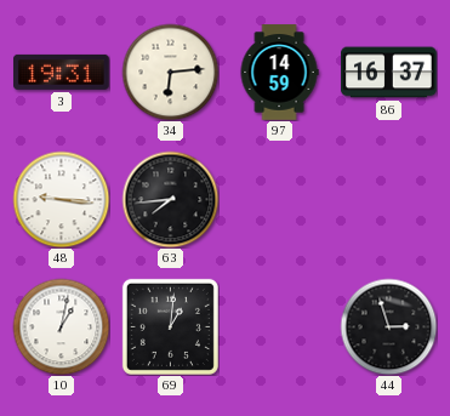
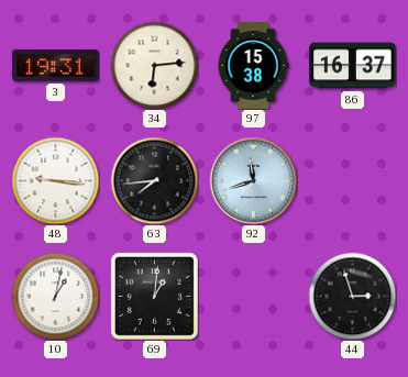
97: 14:59 -> 15:38 (253, 66)
92: none -> 11:42 (253, 180)
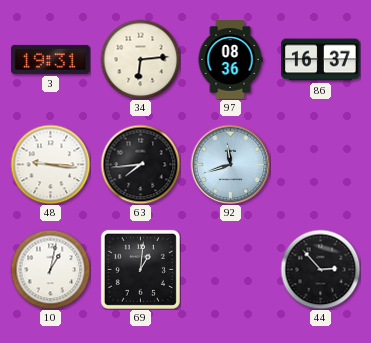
97: 15:38 -> 08:36 (230, 60)
44: 2:57 -> 2:53 (320, 269)
